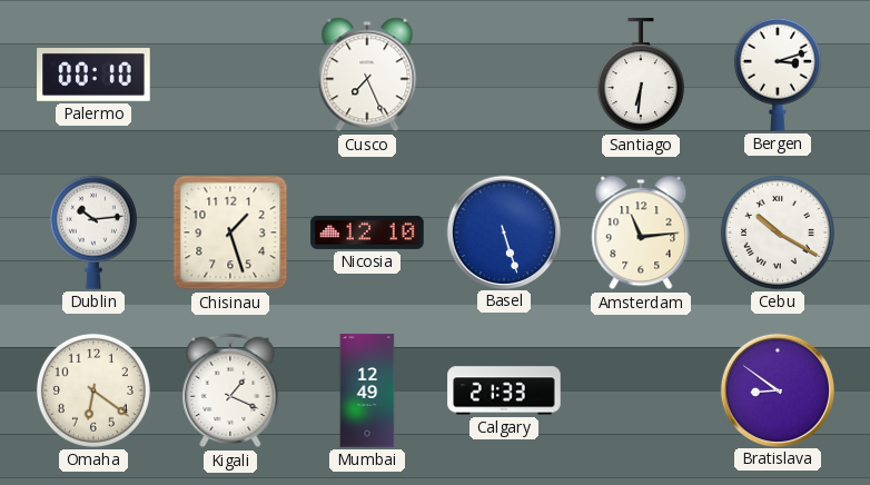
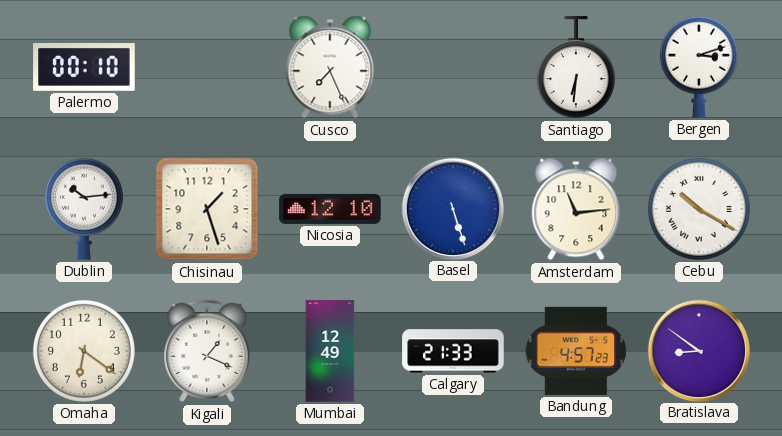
Bandung: none -> 4:57 (575, 351)
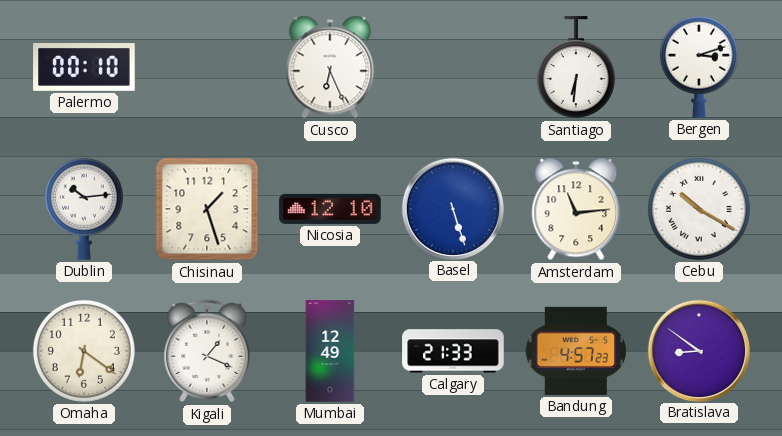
Cusco: 7:26 -> 6:26 (330, 67)
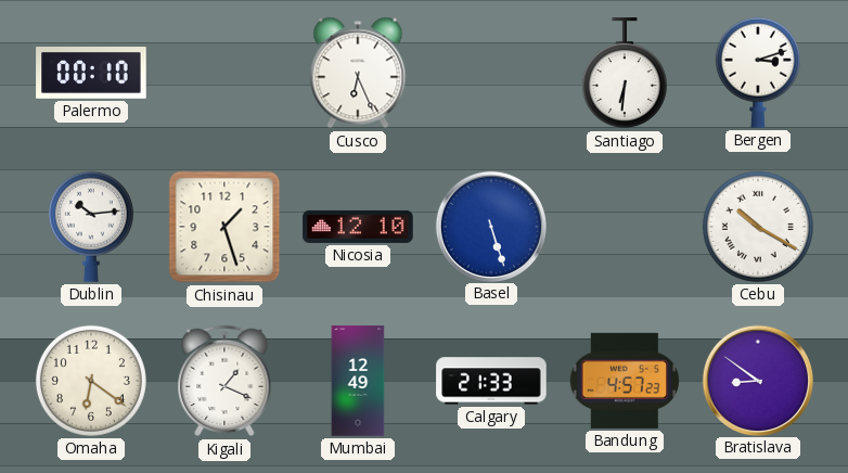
Amsterdam: 11:14 -> none (576, 209)
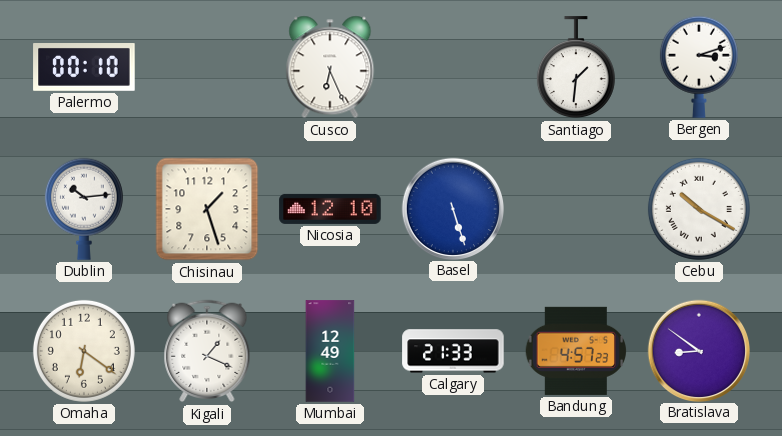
Santiago: 6:31 -> 1:31 (576, 68)
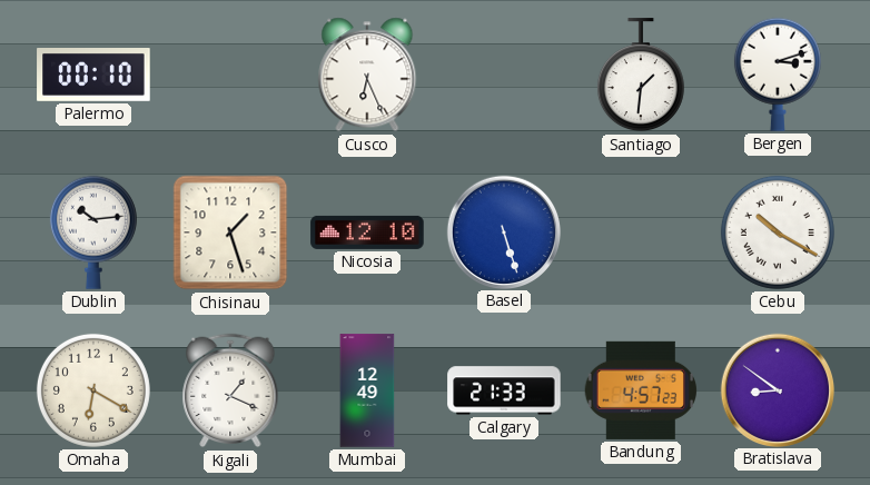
Omaha: 6:21 -> 6:20 (93, 390)
